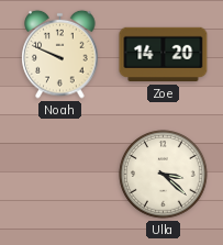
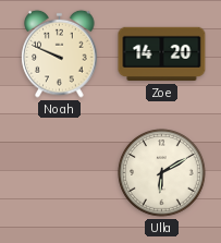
Ulla: 3:22 -> 6:10 (162, 173)
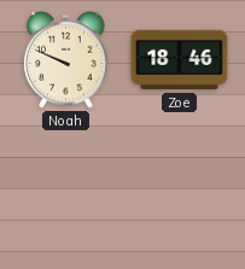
Zoe: 14:20 -> 18:46 (180, 60)
Ulla: 6:10 -> none (162, 173)
